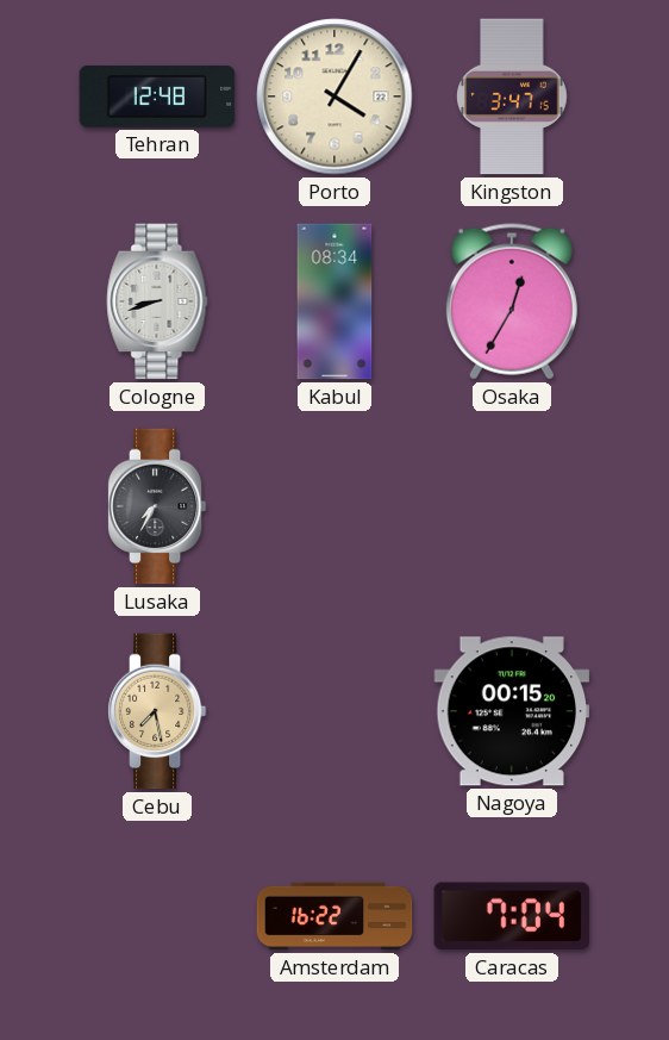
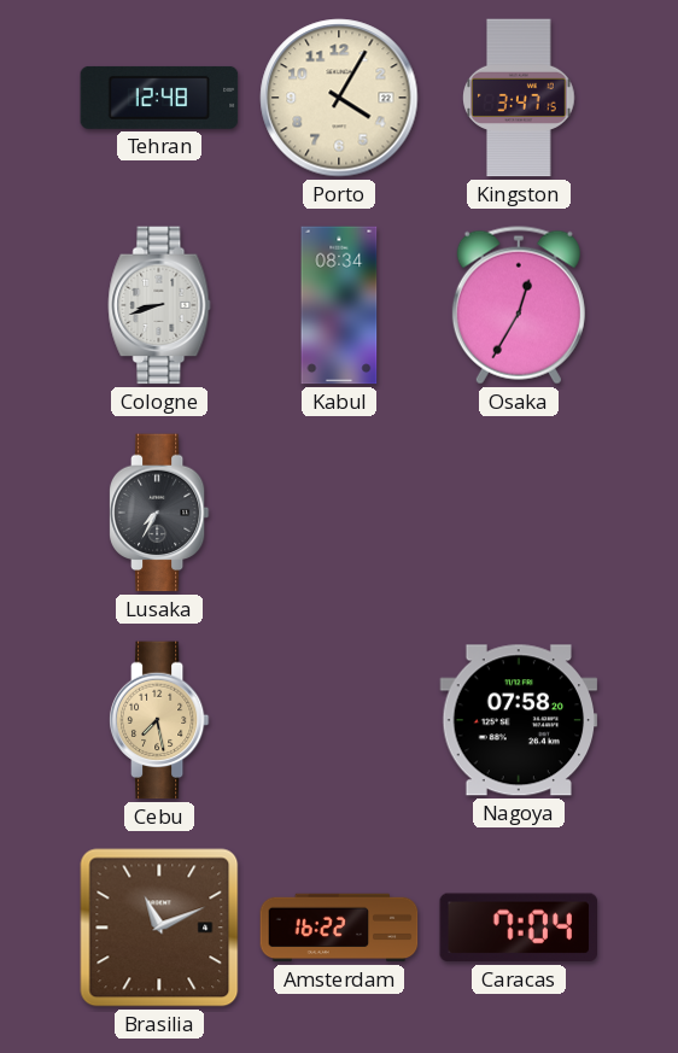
Nagoya: 00:15 -> 07:58 (519, 720)
Brasilia: none -> 11:11 (159, 928)
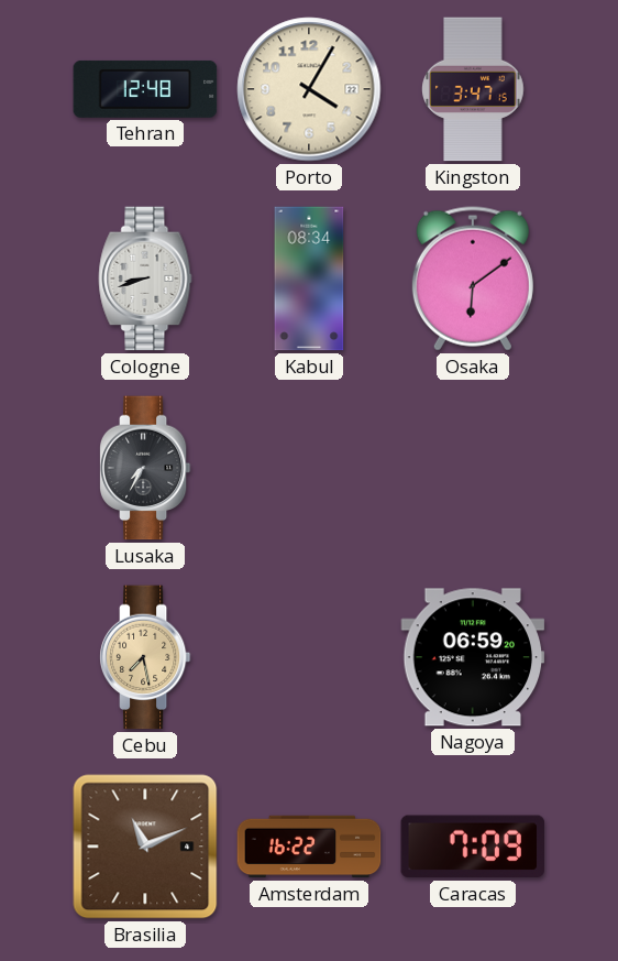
Osaka: 12:35 -> 6:09 (473, 279)
Nagoya: 07:58 -> 06:59 (473, 657)
Caracas: 7:04 -> 7:09 (472, 847)
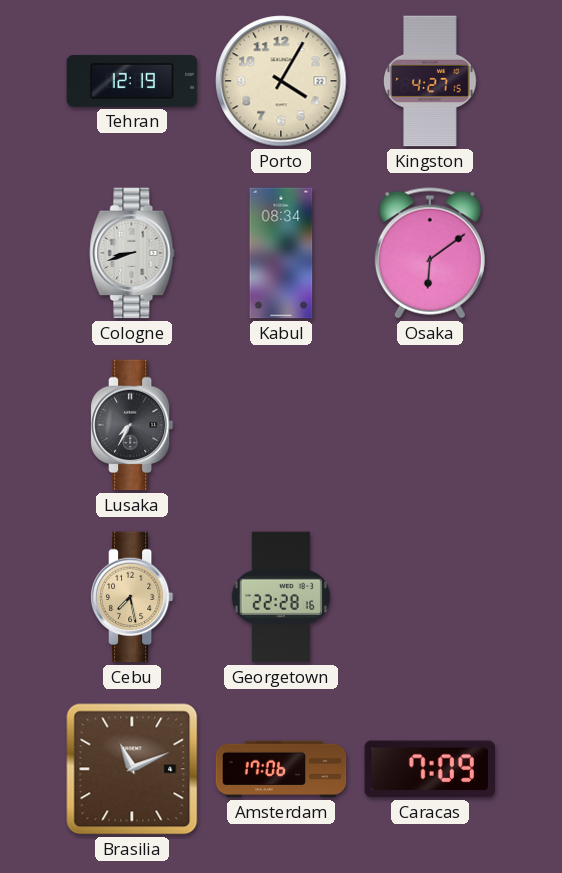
Tehran: 12:48 -> 12:19 (132, 81)
Kingston: 3:47 -> 4:27 (430, 81)
Georgetown: none -> 22:28 (281, 597)
Nagoya: 06:59 -> none (473, 657)
Amsterdam: 16:22 -> 17:06 (281, 769)
